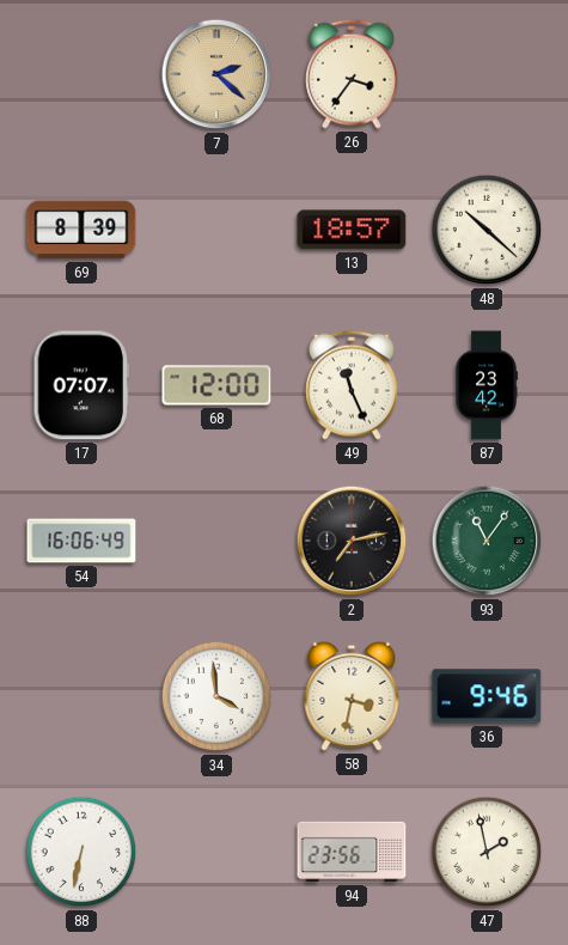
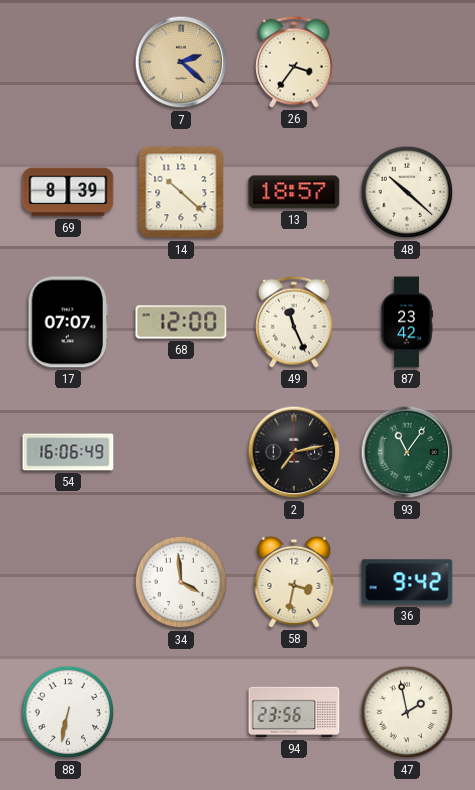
14: none -> 10:22 (181, 192)
36: 9:46 -> 9:42 (407, 582)
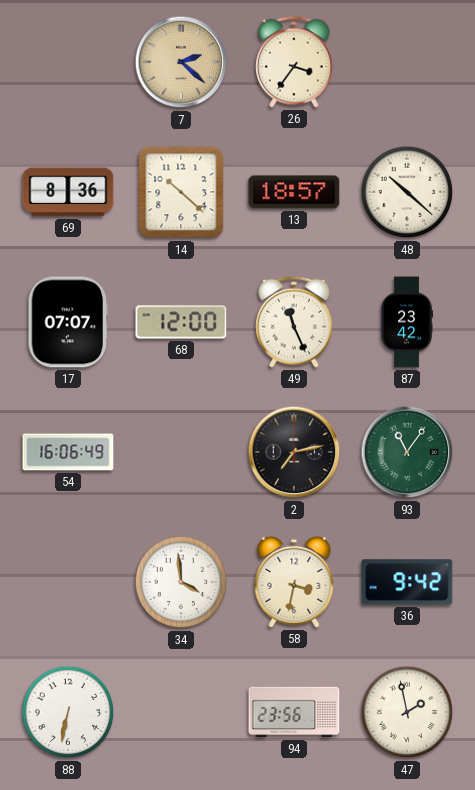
69: 8:39 -> 8:36 (68, 192)
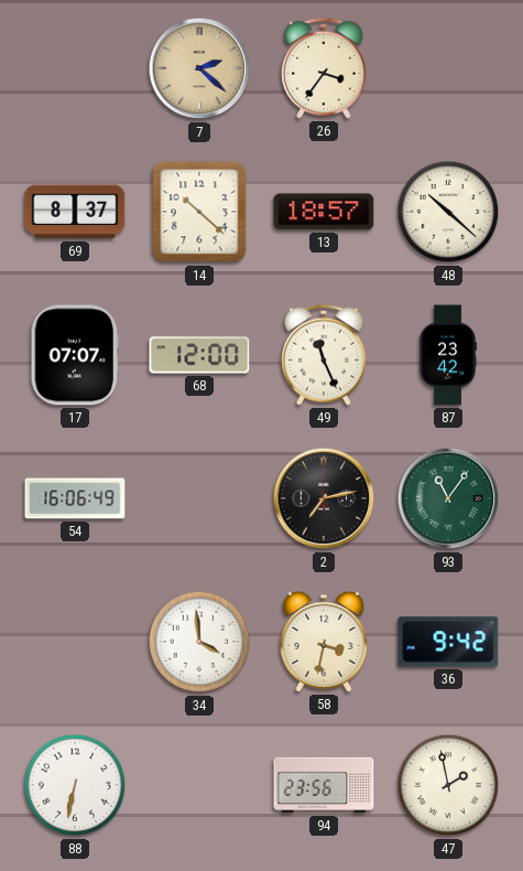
69: 8:36 -> 8:37 (75, 212)
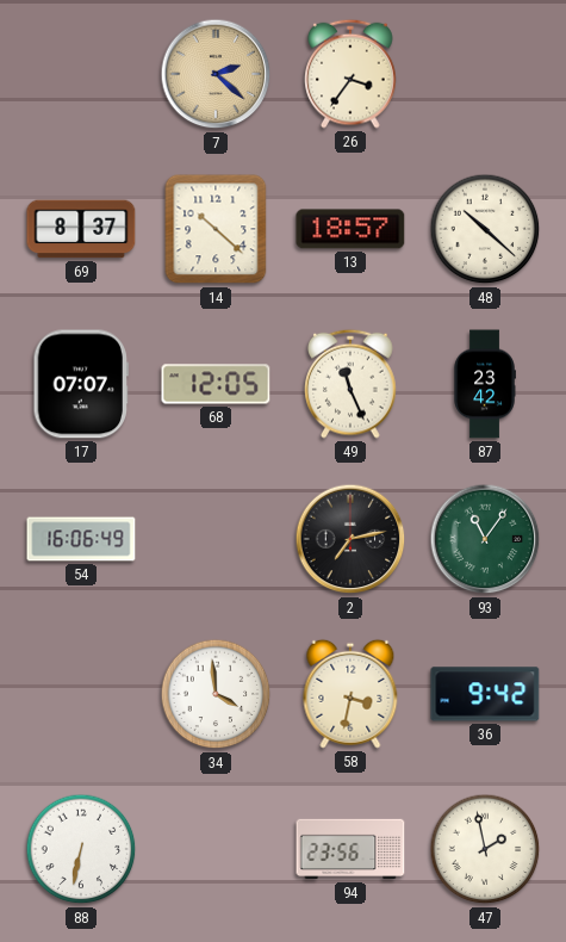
68: 12:00 -> 12:05 (216, 384)
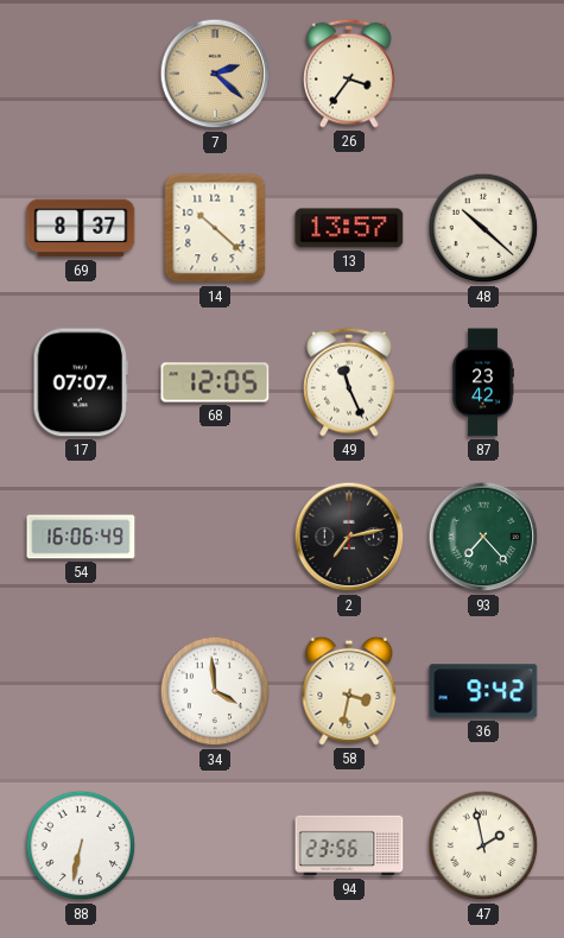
13: 18:57 -> 13:57 (349, 228)
93: 11:06 -> 7:23 (483, 537)
